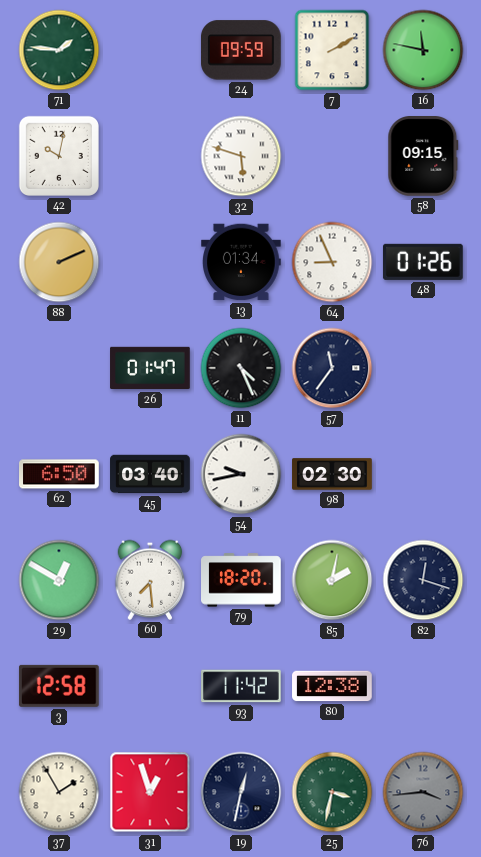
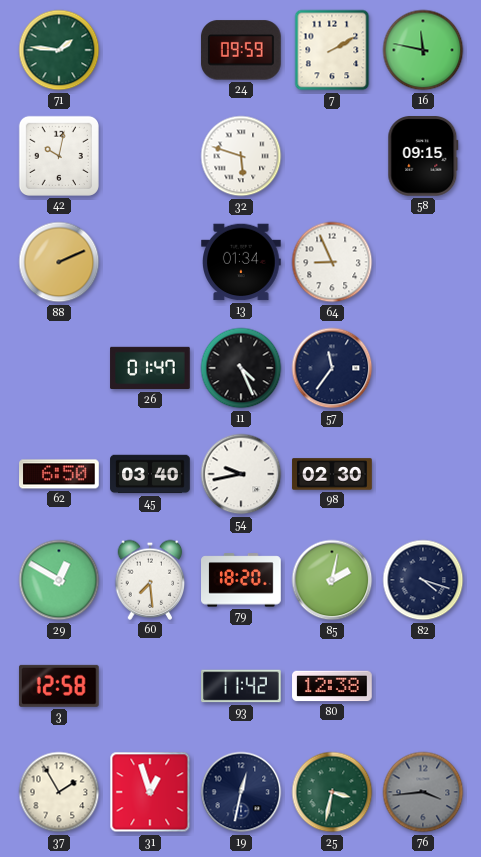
48: 01:26 -> none (423, 262)
82: 12:18 -> 4:18 (423, 580)
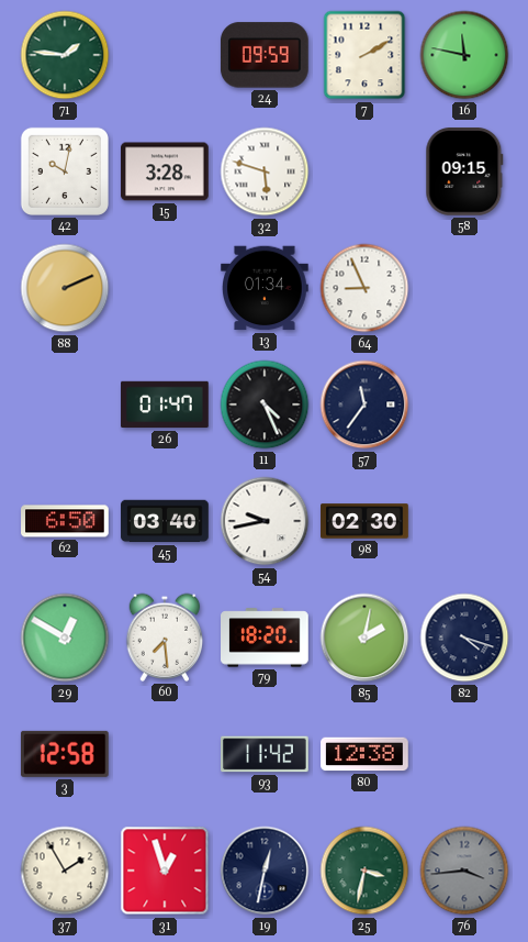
15: none -> 3:28 (165, 171)
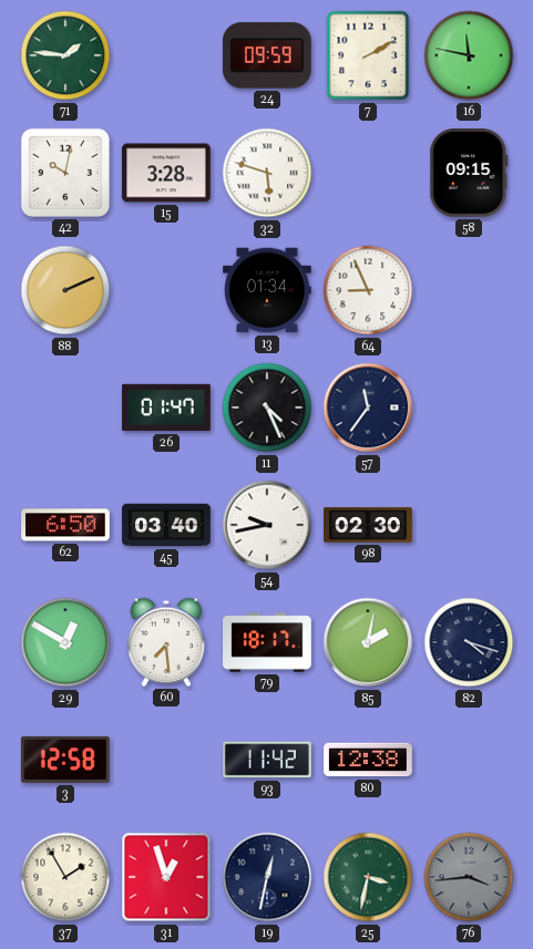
79: 18:20 -> 18:17 (268, 642)
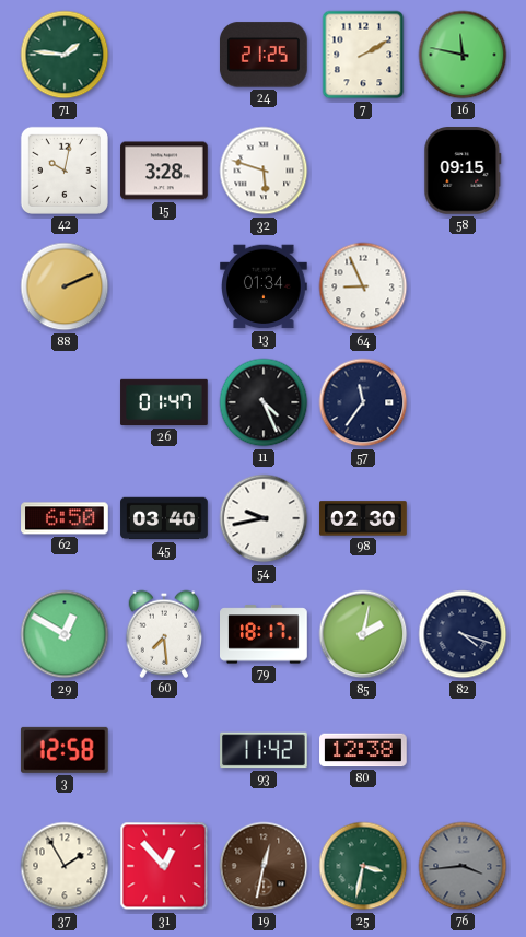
24: 09:59 -> 21:25 (264, 55)
31: 12:57 -> 12:53 (164, 866)
19 dial: navy -> brown (264, 866)
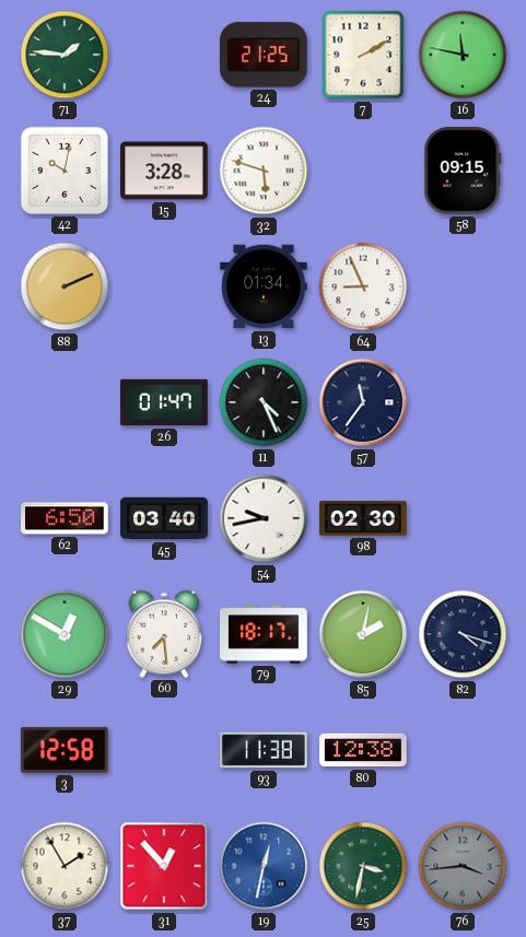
93: 11:42 -> 11:38 (264, 750)
19 dial: brown -> blue (264, 866)
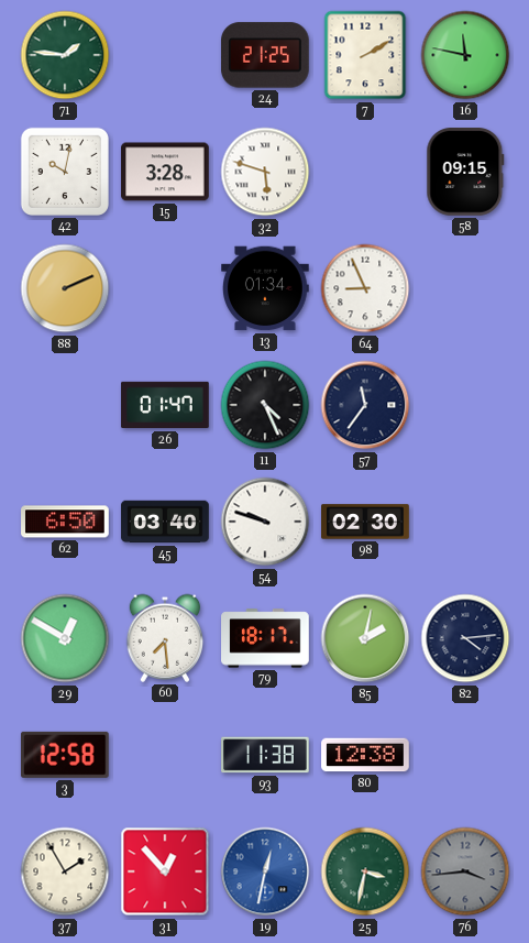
54: 9:43 -> 9:48 (265, 522)
82: 4:18 -> 4:14 (465, 638)
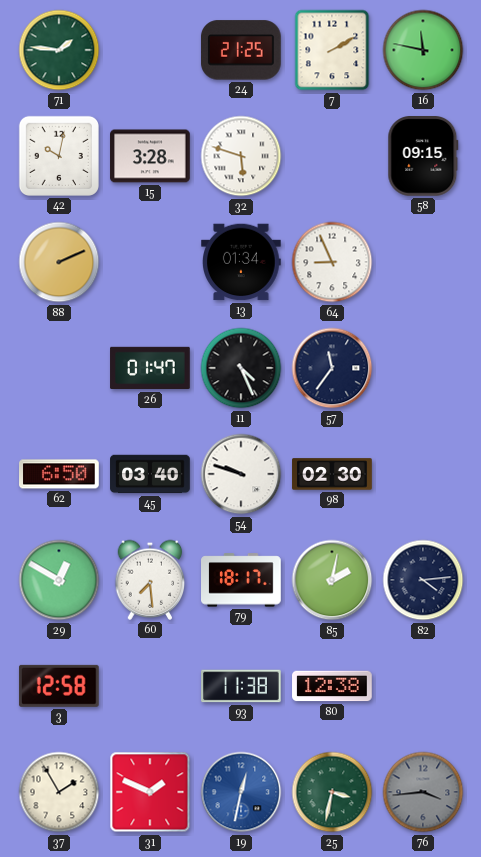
31: 12:53 -> 1:49 (150, 792)
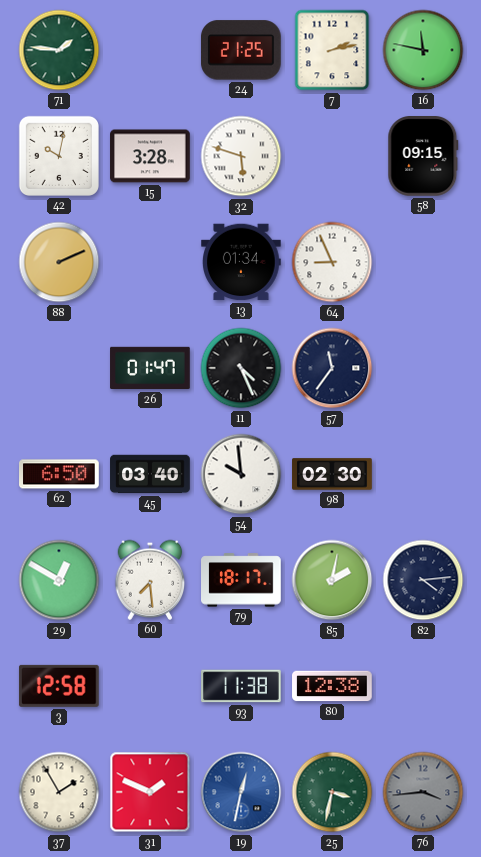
7: 2:10 -> 2:13 (332, 50)
54: 9:48 -> 9:59 (241, 474)
